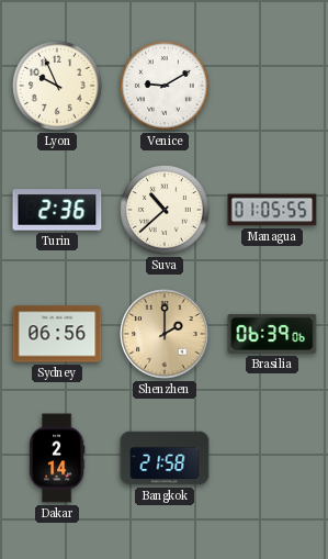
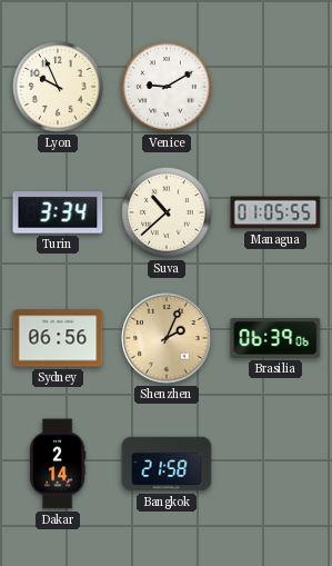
Turin: 2:36 -> 3:34 (58, 212)
Shenzhen: 2:00 -> 2:04 (167, 338)
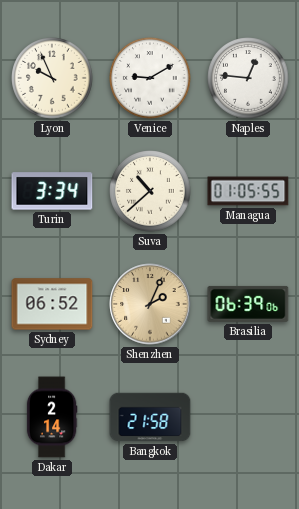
Naples: none -> 12:46 (248, 78)
Sydney: 06:56 -> 06:52 (52, 304)
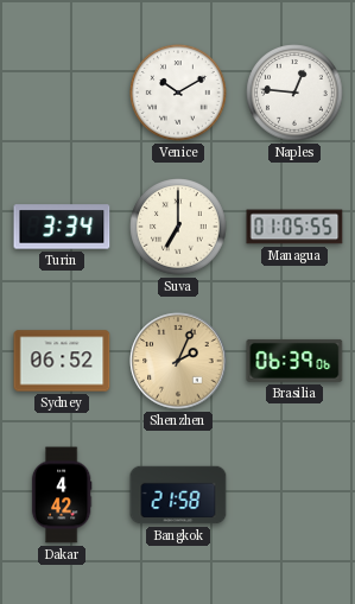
Lyon: 9:56 -> none (52, 78)
Venice: 9:10 -> 10:10 (178, 93)
Suva: 10:38 -> 7:00 (178, 227)
Dakar: 2:14 -> 4:42 (62, 495)
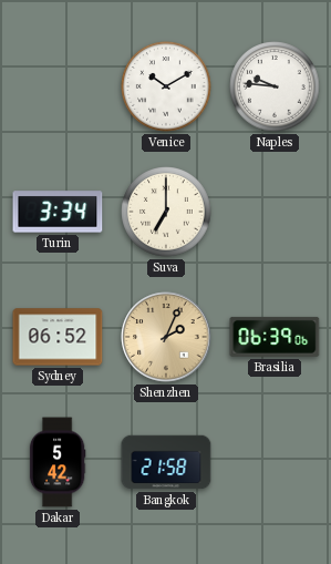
Naples: 12:46 -> 9:46 (275, 86)
Managua: 01:05 -> none (294, 227)
Dakar: 4:42 -> 5:42 (58, 462)
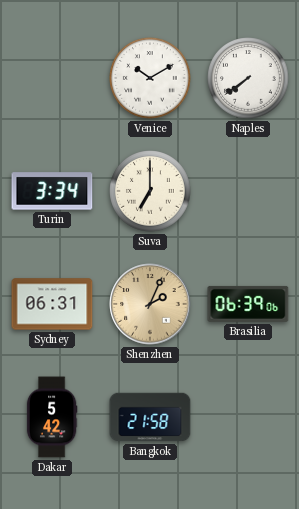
Naples: 9:46 -> 7:39 (248, 78)
Sydney: 06:52 -> 06:31 (52, 304)
